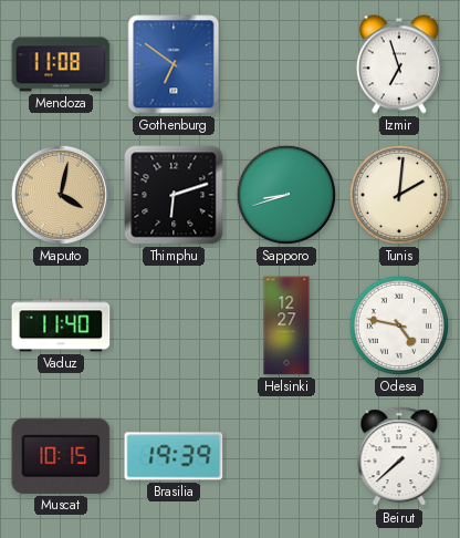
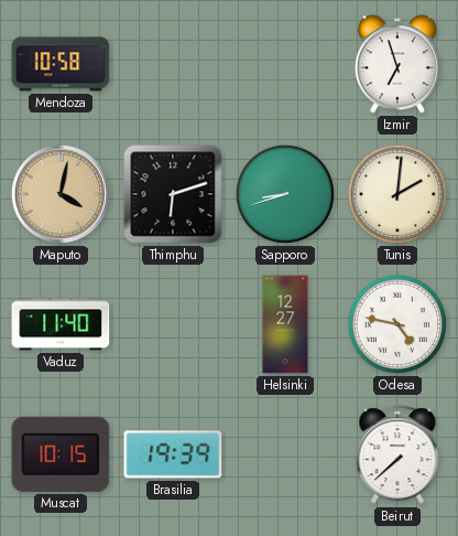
Mendoza: 11:08 -> 10:58 (61, 64)
Gothenburg: 6:51 -> none (174, 64)
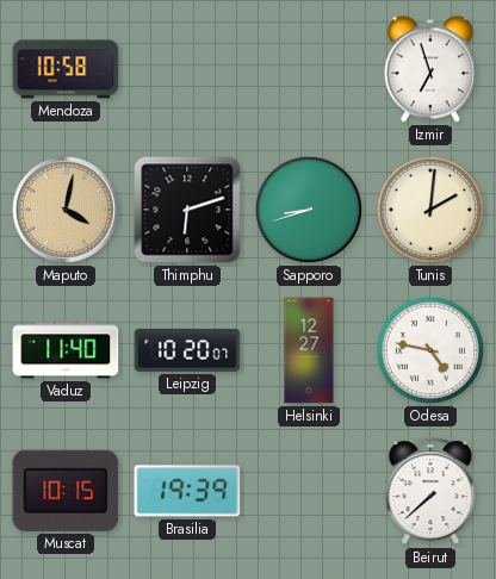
Leipzig: none -> 10:20 (187, 350)
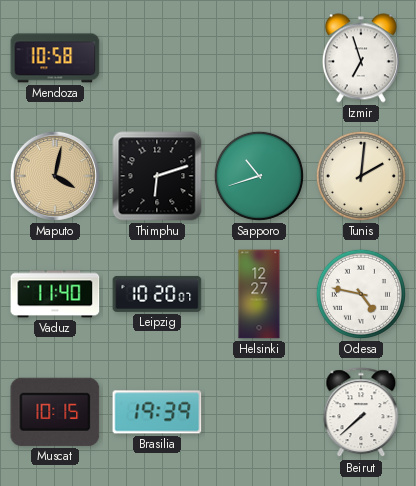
Sapporo: 8:42 -> 10:42 (259, 176)
